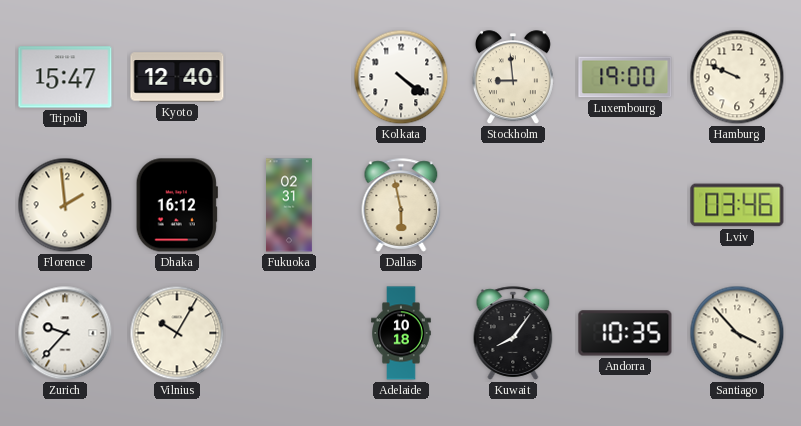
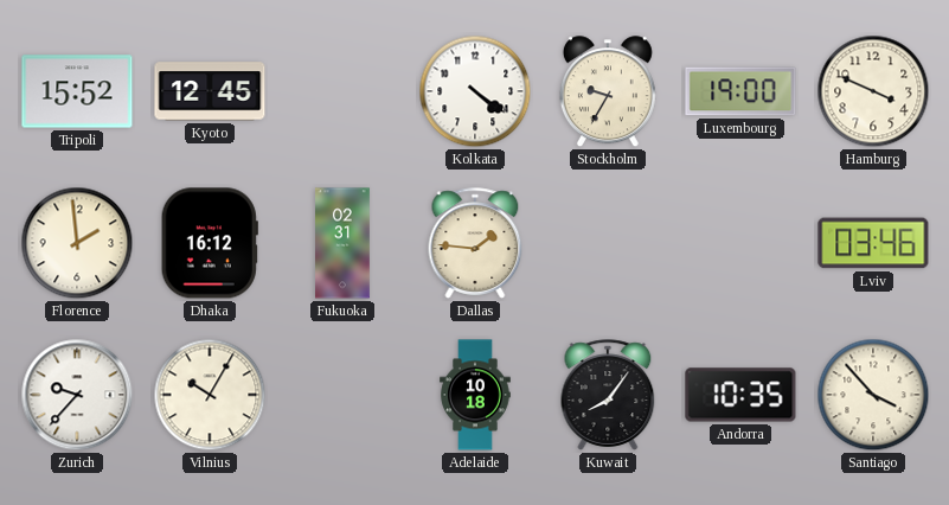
Tripoli: 15:47 -> 15:52 (77, 91)
Kyoto: 12:40 -> 12:45 (210, 91)
Stockholm: 8:59 -> 9:35 (608, 92)
Hamburg: 9:49 -> 3:49 (873, 91)
Dallas: 5:58 -> 1:46 (475, 243)
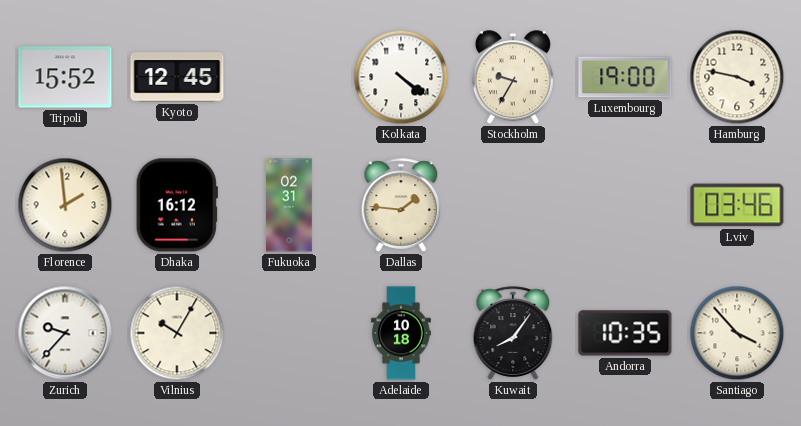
Hamburg: 3:49 -> 3:47 (737, 77)
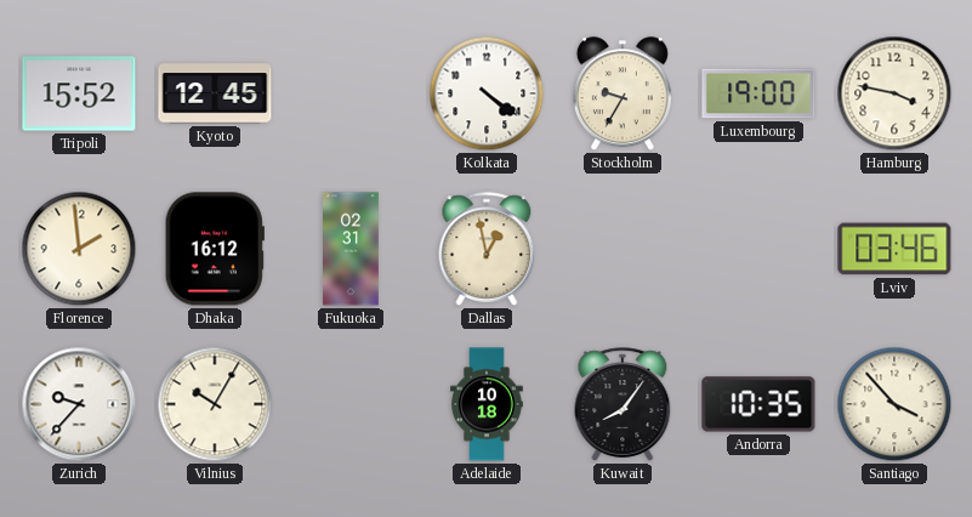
Dallas: 1:46 -> 12:58 (487, 249)
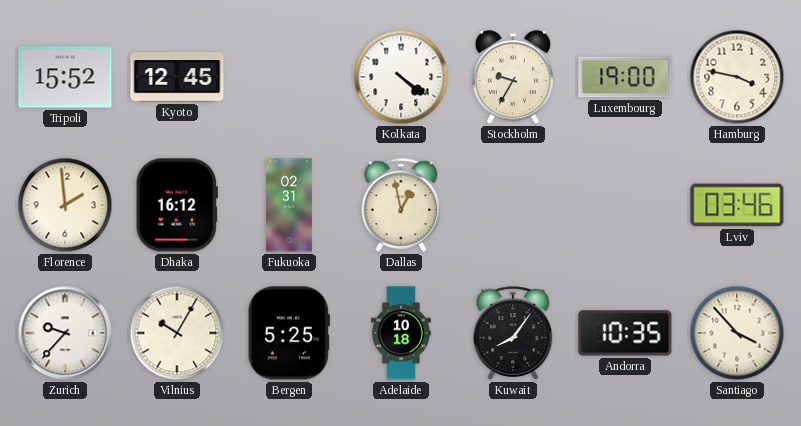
Bergen: none -> 5:25 (289, 333)
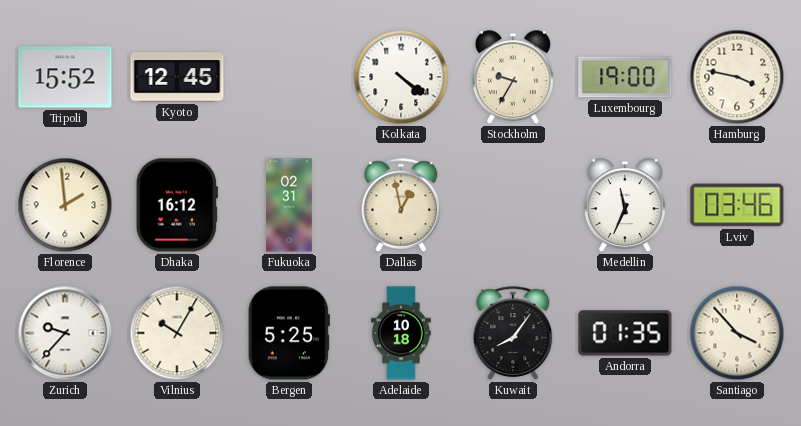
Medellin: none -> 11:34 (625, 206)
Andorra: 10:35 -> 01:35 (625, 333)
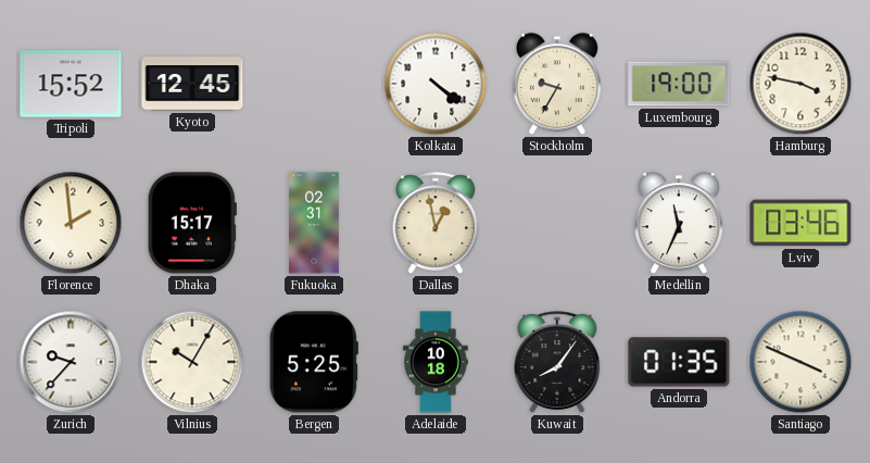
Dhaka: 16:12 -> 15:17 (192, 223)
Santiago: 3:53 -> 3:49 (800, 362)
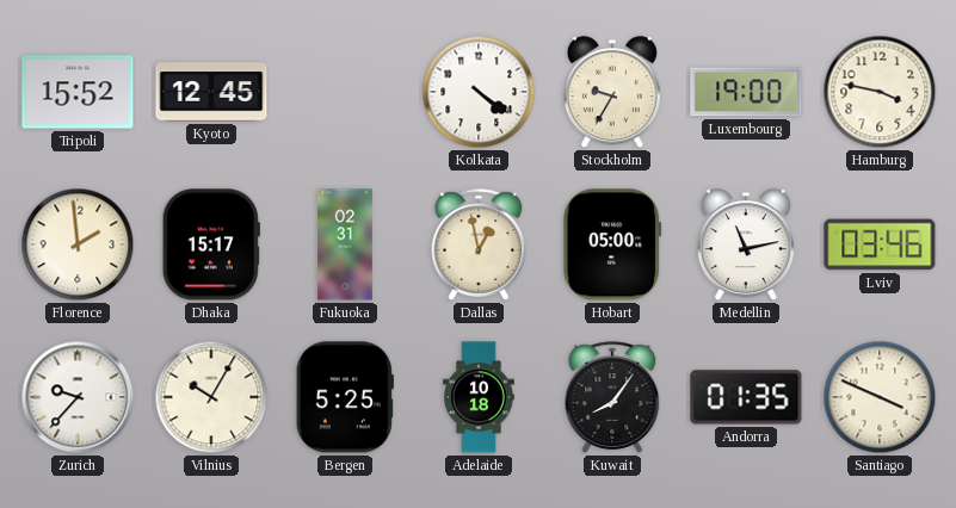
Hobart: none -> 05:00 (612, 244)
Medellin: 11:34 -> 11:13 (746, 246)
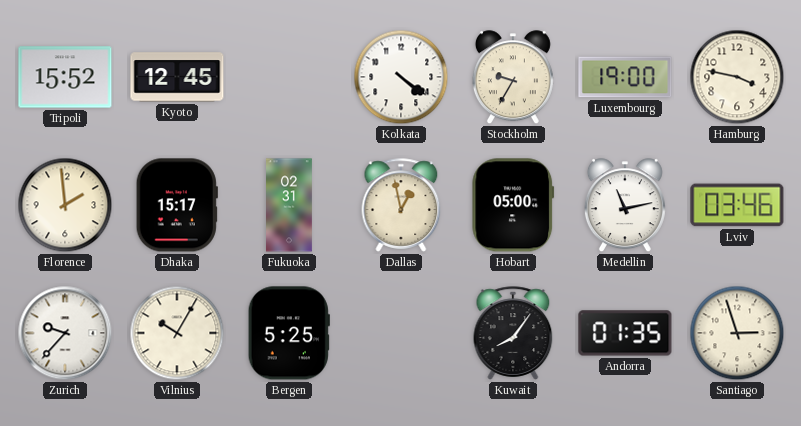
Adelaide: 10:18 -> none (479, 397)
Santiago: 3:49 -> 2:57 (737, 333)
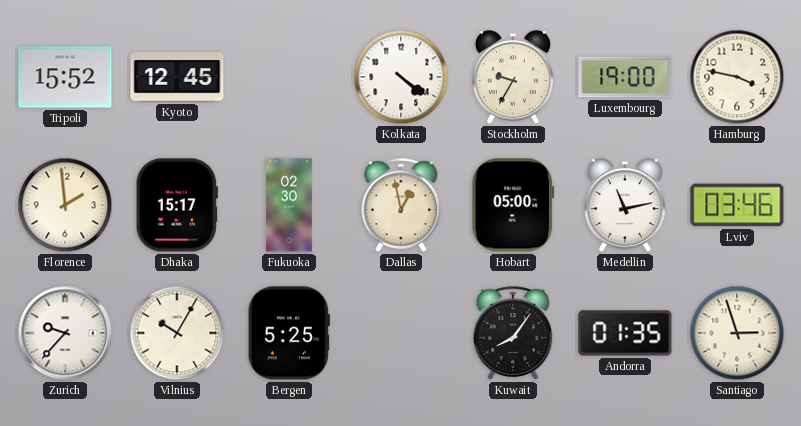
Fukuoka: 02:31 -> 02:30 (290, 205)
